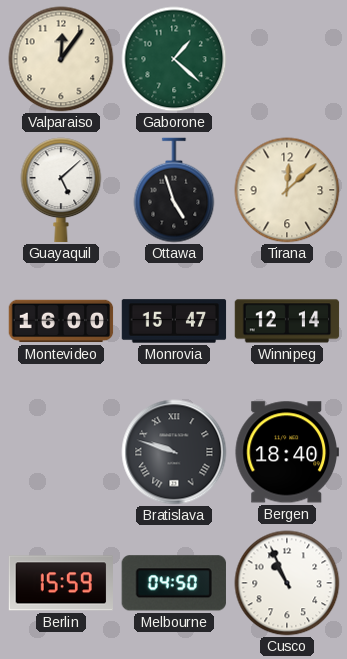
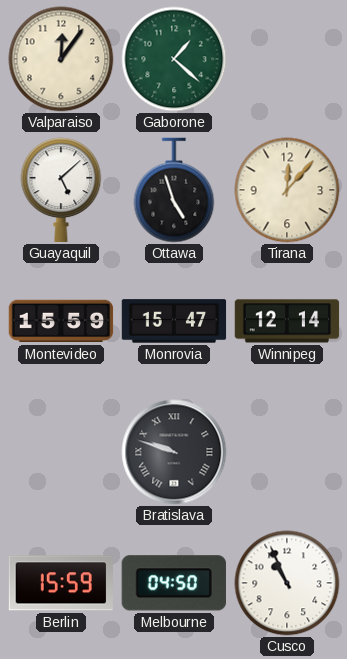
Tirana: 12:08 -> 12:07 (287, 190)
Montevideo: 16:00 -> 15:59 (61, 321)
Bergen: 18:40 -> none (286, 452)
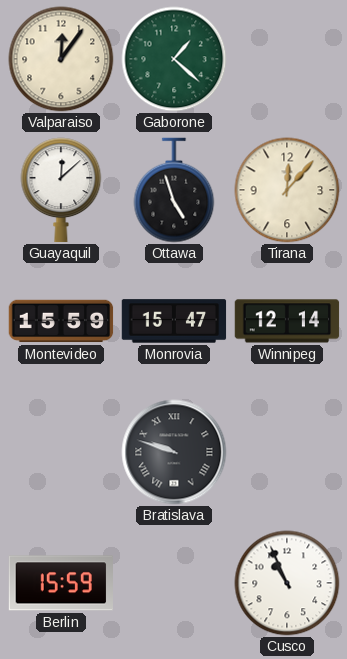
Guayaquil: 5:08 -> 12:08 (61, 190)
Melbourne: 04:50 -> none (174, 583)
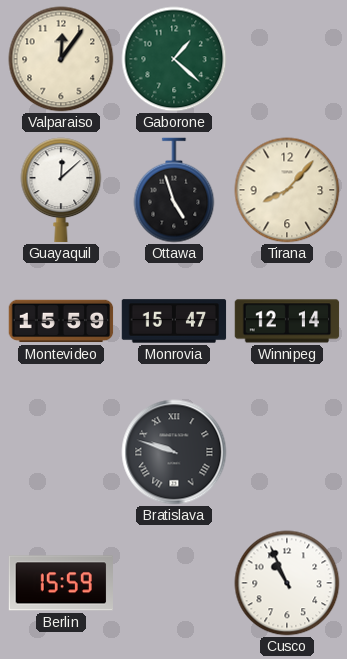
Tirana: 12:07 -> 8:07 (287, 190)
